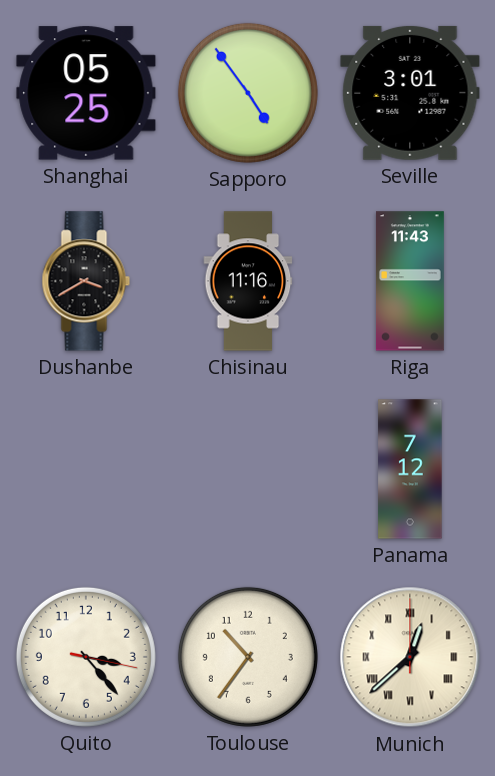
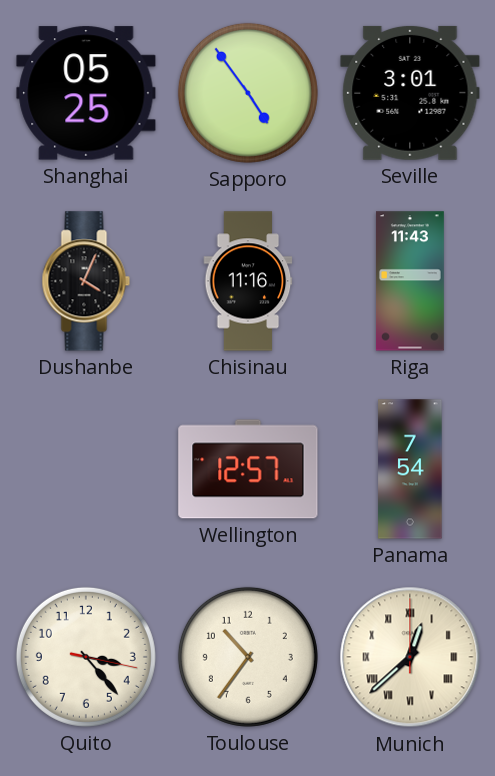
Dushanbe: 3:40 -> 4:04 (86, 281)
Wellington: none -> 12:57 (248, 469)
Panama: 7:12 -> 7:54 (410, 469)
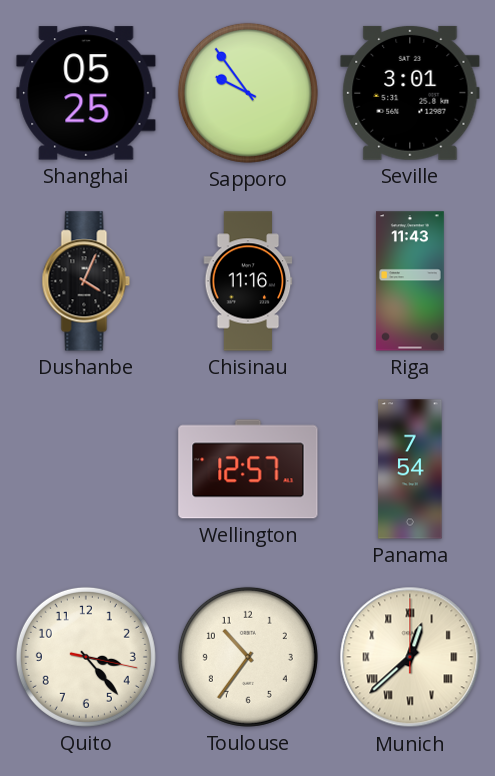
Sapporo: 4:54 -> 9:54 (248, 93)
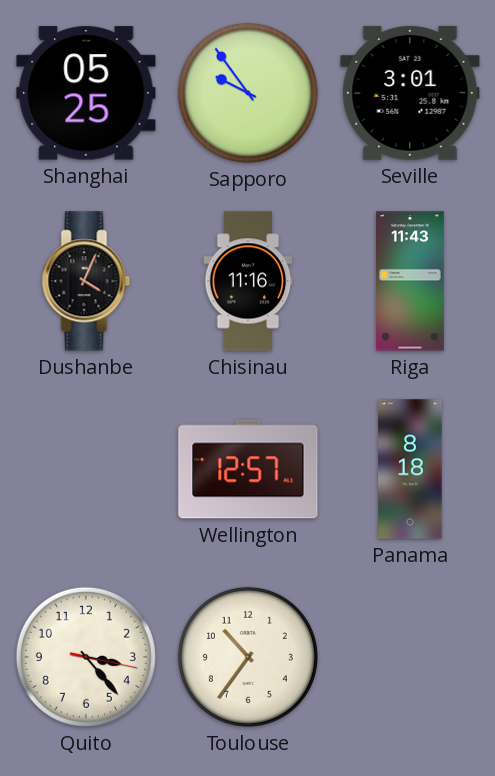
Panama: 7:54 -> 8:18 (410, 469)
Munich: 12:38 -> none (410, 657)
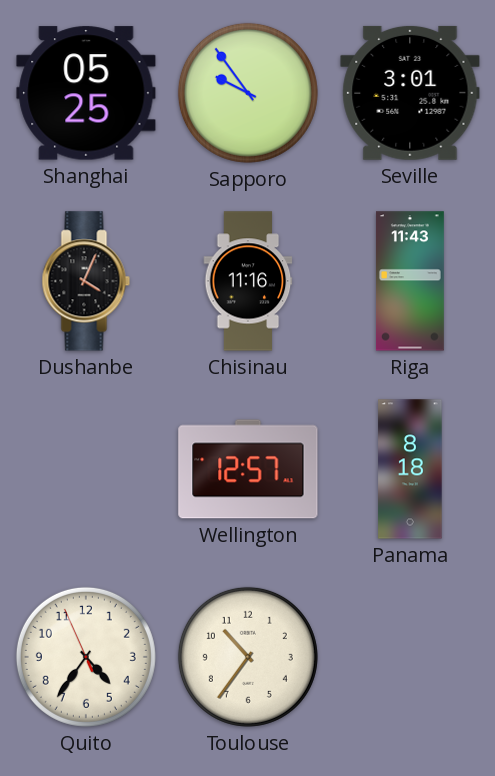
Quito: 3:23 -> 4:35 (86, 657)
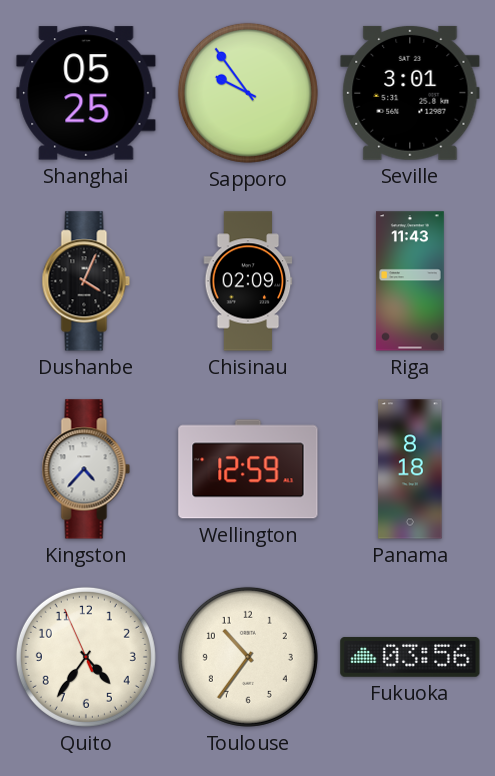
Chisinau: 11:16 -> 02:09 (248, 281)
Kingston: none -> 4:37 (86, 469)
Wellington: 12:57 -> 12:59 (248, 469)
Fukuoka: none -> 03:56 (410, 657)
